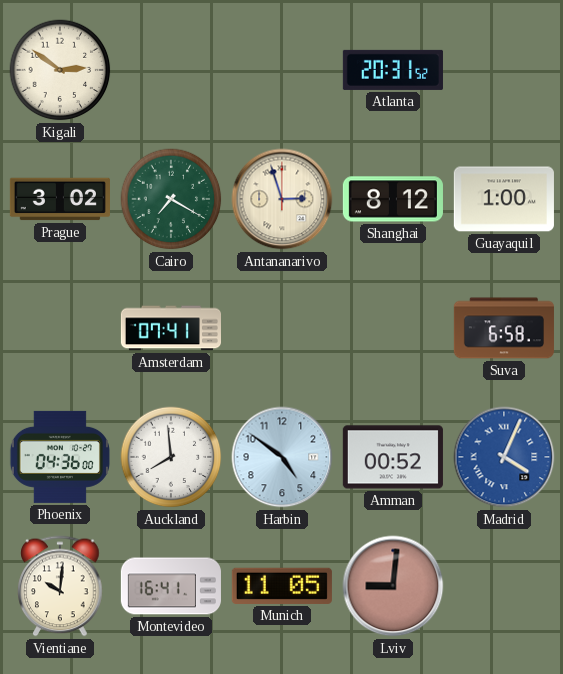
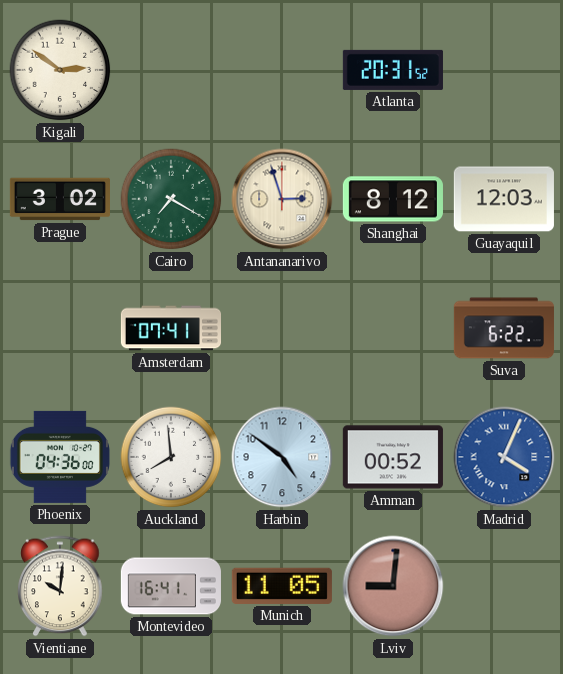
Guayaquil: 1:00 -> 12:03 (504, 199)
Suva: 6:58 -> 6:22 (504, 328)
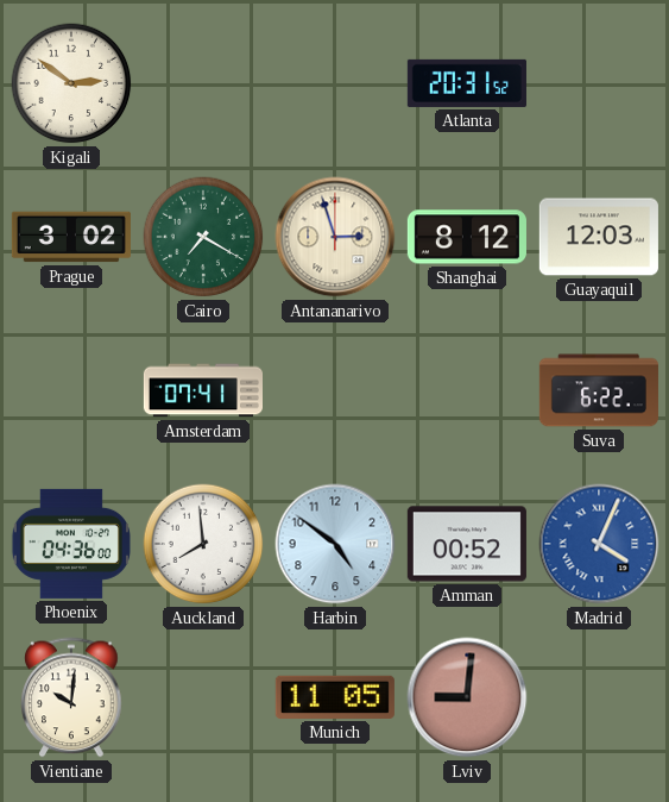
Montevideo: 16:41 -> none (171, 586)
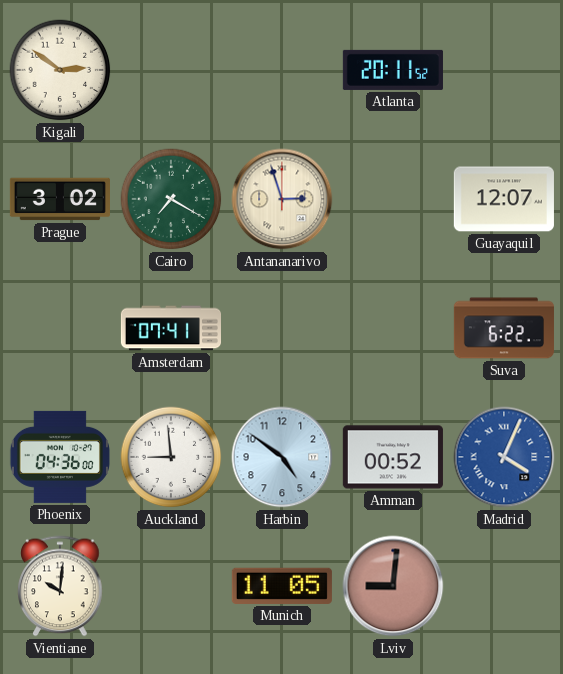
Atlanta: 20:31 -> 20:11 (393, 70)
Shanghai: 8:12 -> none (467, 237)
Guayaquil: 12:03 -> 12:07 (504, 199)
Auckland: 7:59 -> 8:59 (171, 457)
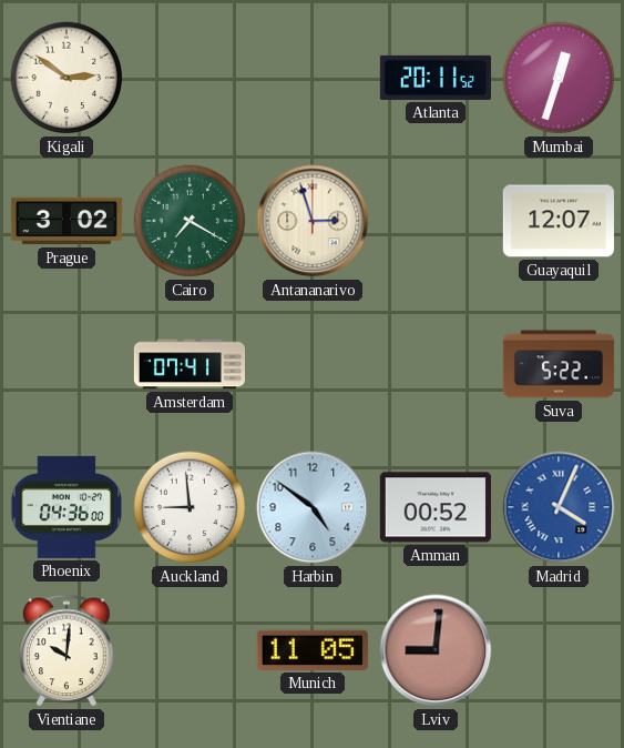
Mumbai: none -> 12:33 (559, 78)
Suva: 6:22 -> 5:22 (559, 364)
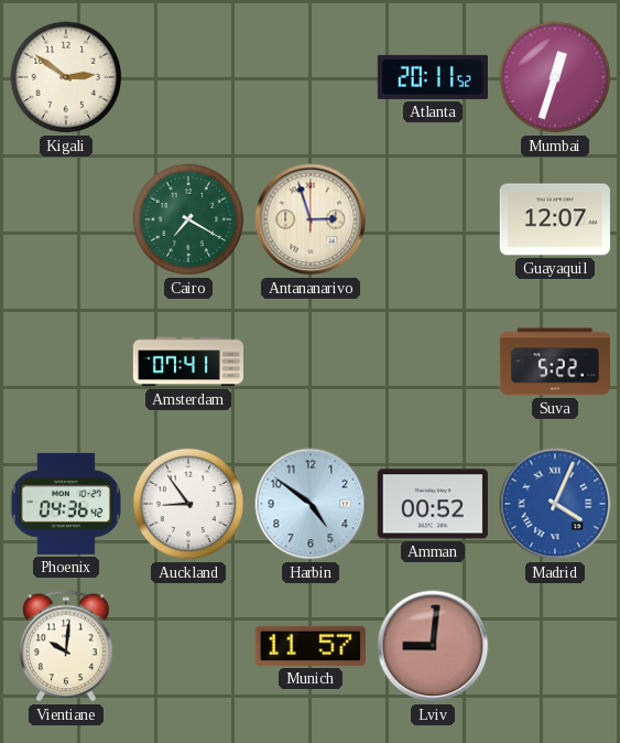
Prague: 3:02 -> none (67, 221)
Phoenix: 04:36:00 -> 04:36:42 (66, 504)
Auckland: 8:59 -> 8:54 (188, 504)
Munich: 11:05 -> 11:57 (311, 646)
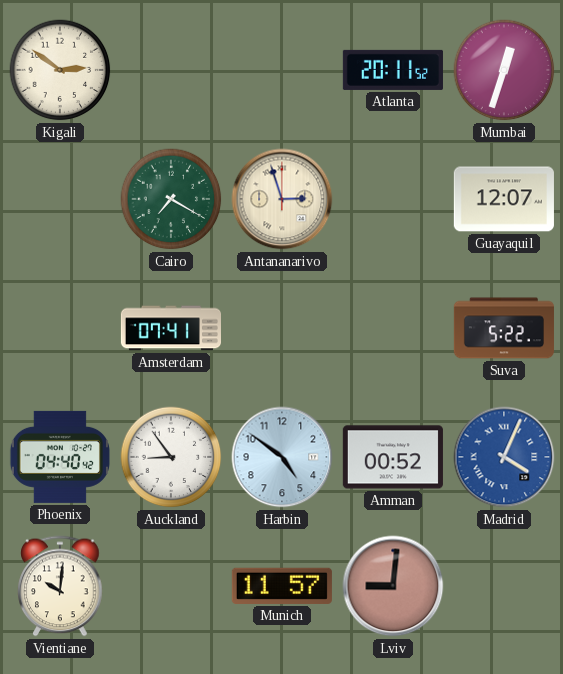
Phoenix: 04:36 -> 04:40 (60, 457)
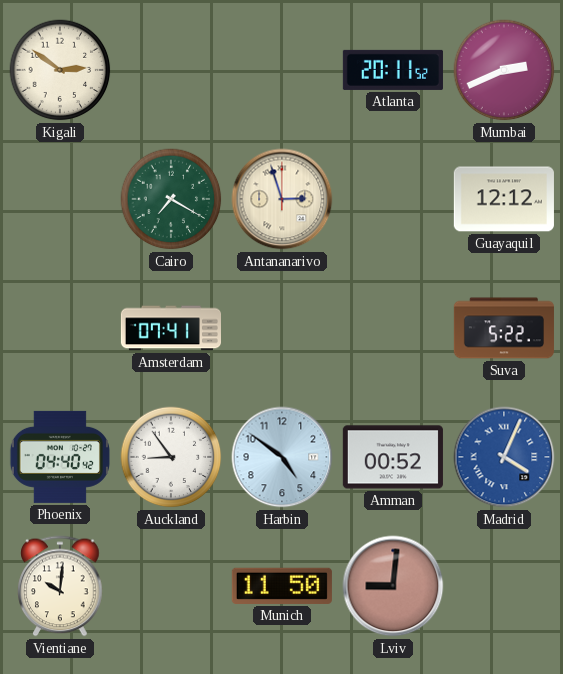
Mumbai: 12:33 -> 2:41 (504, 70)
Guayaquil: 12:07 -> 12:12 (504, 199)
Munich: 11:57 -> 11:50 (282, 586)
